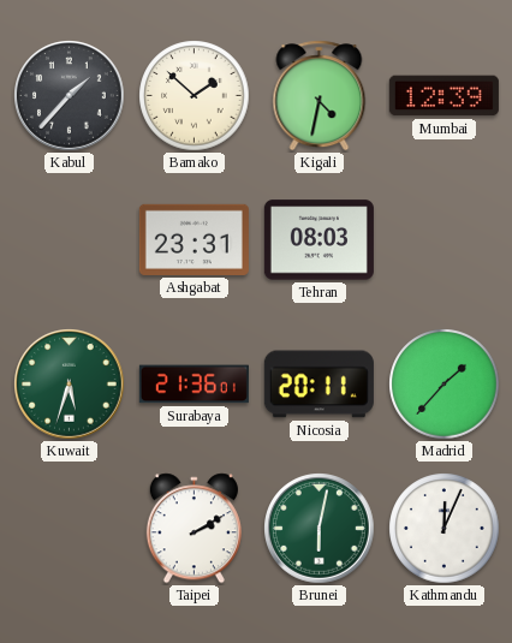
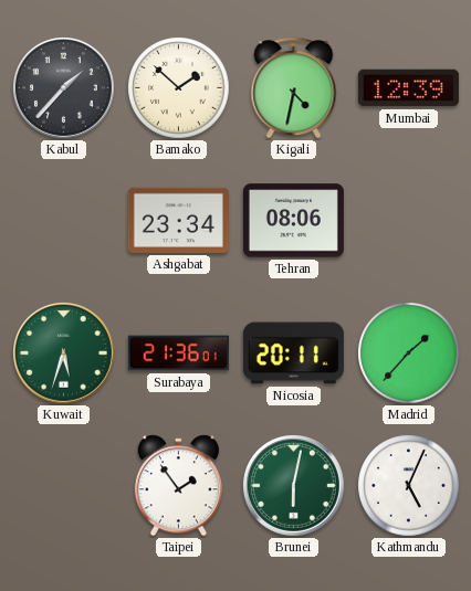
Ashgabat: 23:31 -> 23:34 (178, 220)
Tehran: 08:03 -> 08:06 (293, 221)
Taipei: 2:10 -> 1:54 (178, 486)
Kathmandu: 12:04 -> 5:04 (409, 486)
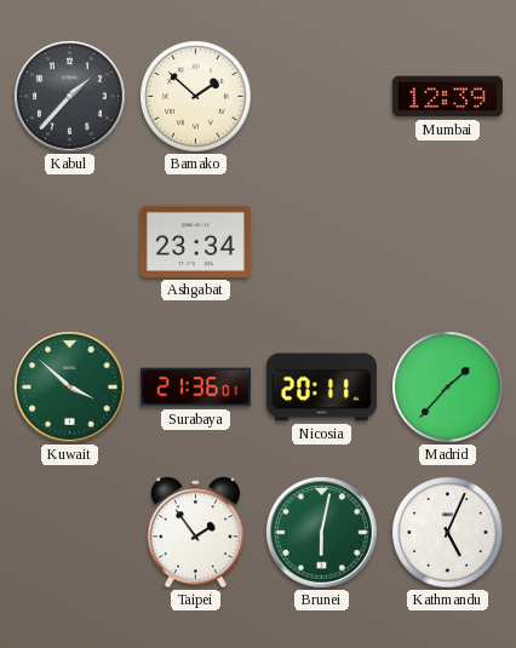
Kigali: 4:32 -> none (294, 88)
Tehran: 08:06 -> none (293, 221)
Kuwait: 5:33 -> 3:52 (70, 388)
